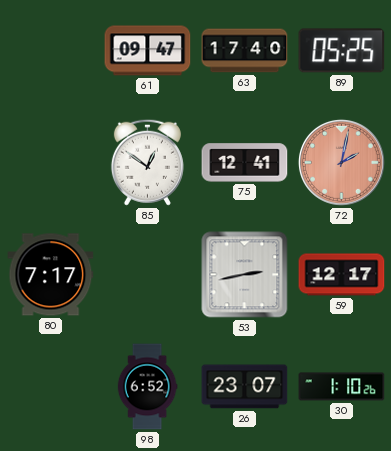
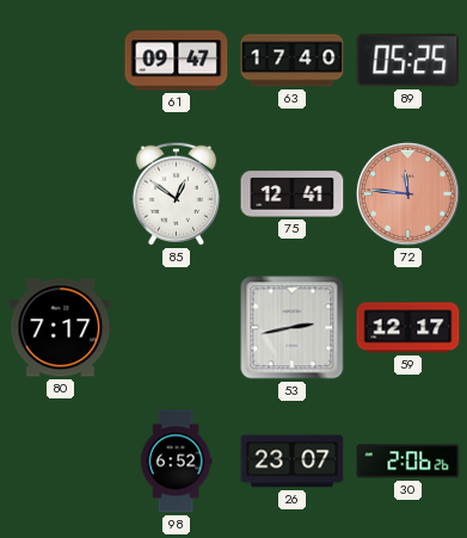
72: 2:02 -> 11:46 (407, 193)
30: 1:10 -> 2:06 (408, 462)
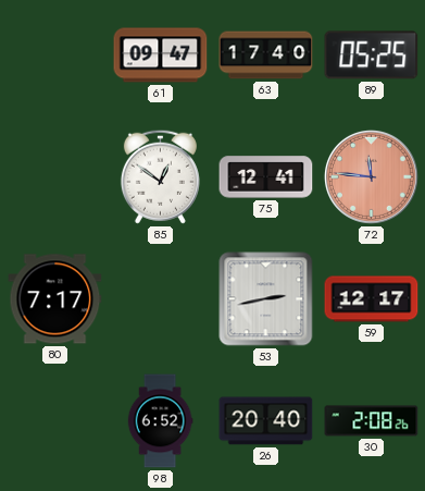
26: 23:07 -> 20:40 (266, 421)
30: 2:06 -> 2:08 (372, 421)
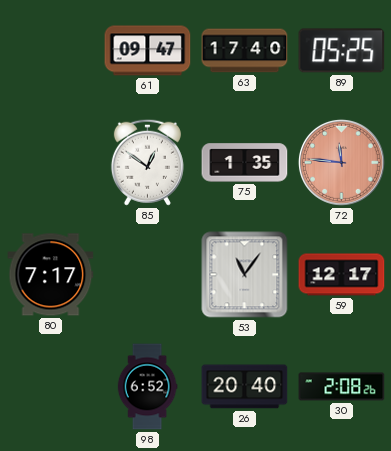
75: 12:41 -> 1:35 (245, 163)
53: 2:43 -> 11:06 (245, 275)
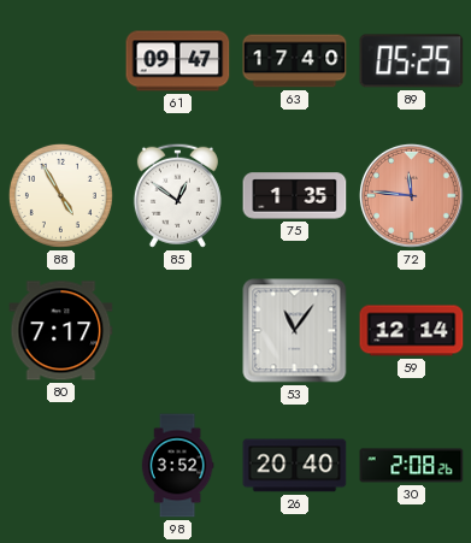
88: none -> 4:55 (60, 195)
59: 12:17 -> 12:14 (412, 331)
98: 6:52 -> 3:52 (177, 466)
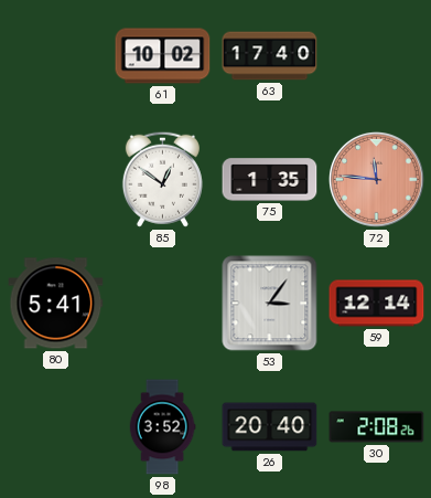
61: 09:47 -> 10:02 (163, 56)
89: 05:25 -> none (412, 61)
88: 4:55 -> none (60, 195)
80: 7:17 -> 5:41 (56, 304)
53: 11:06 -> 3:06 (270, 304)
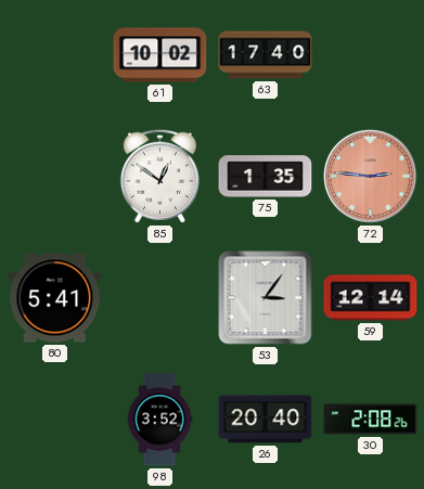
72: 11:46 -> 2:46 (370, 176)
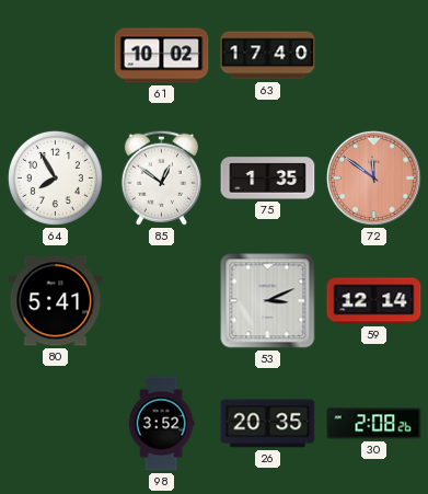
64: none -> 7:55 (55, 177)
72: 2:46 -> 11:51 (373, 177)
53: 3:06 -> 3:11 (268, 301)
26: 20:40 -> 20:35 (268, 424)
